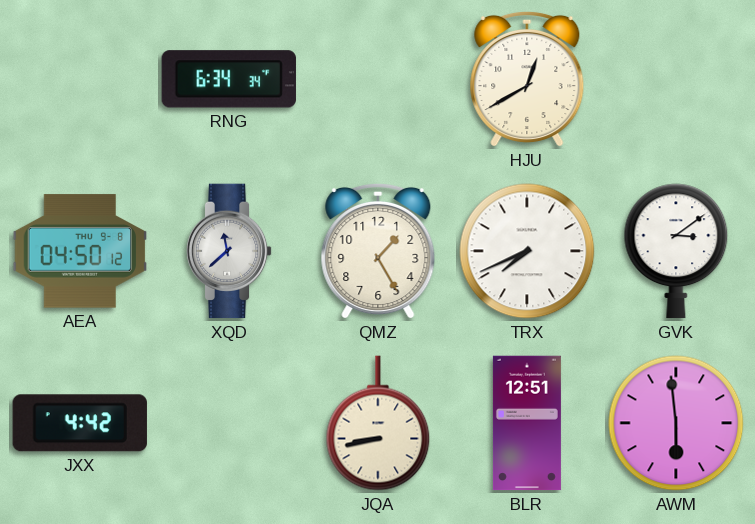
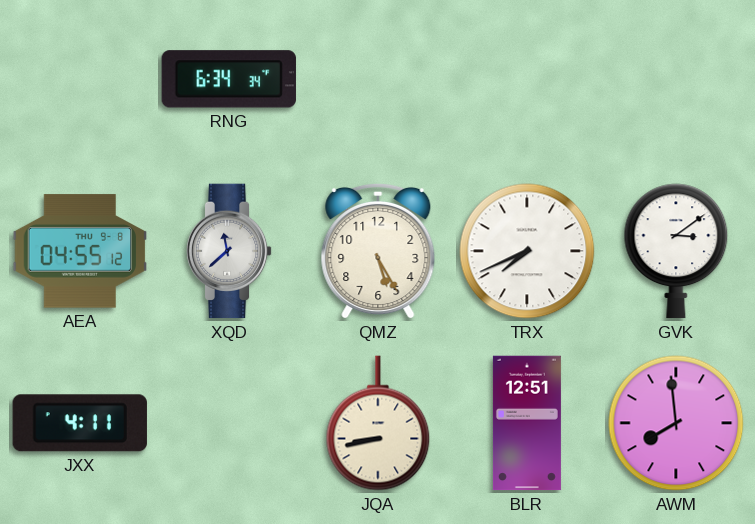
HJU: 12:40 -> none (527, 79)
AEA: 04:50 -> 04:55 (80, 251)
QMZ: 1:25 -> 5:25 (378, 251)
JXX: 4:42 -> 4:11 (80, 423)
AWM: 5:59 -> 7:59 (676, 423)
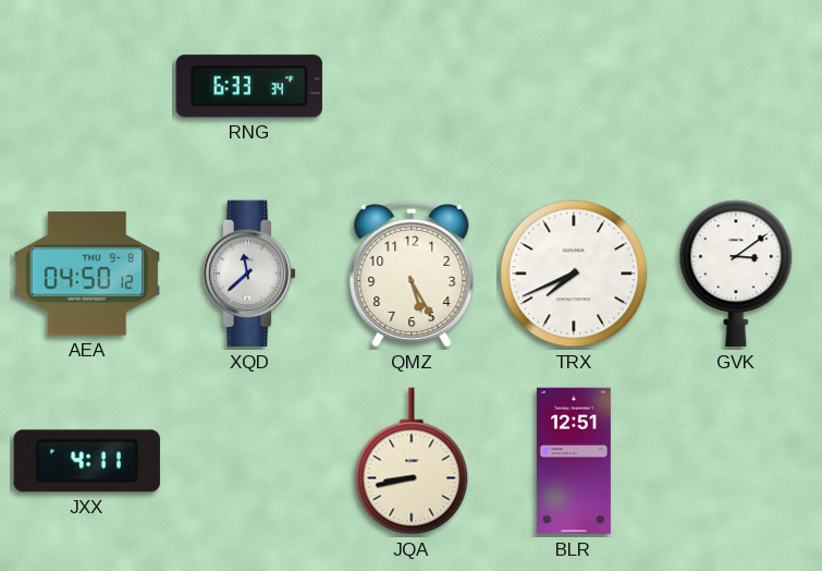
RNG: 6:34 -> 6:33 (248, 86)
AEA: 04:55 -> 04:50 (87, 274)
AWM: 7:59 -> none (676, 423)
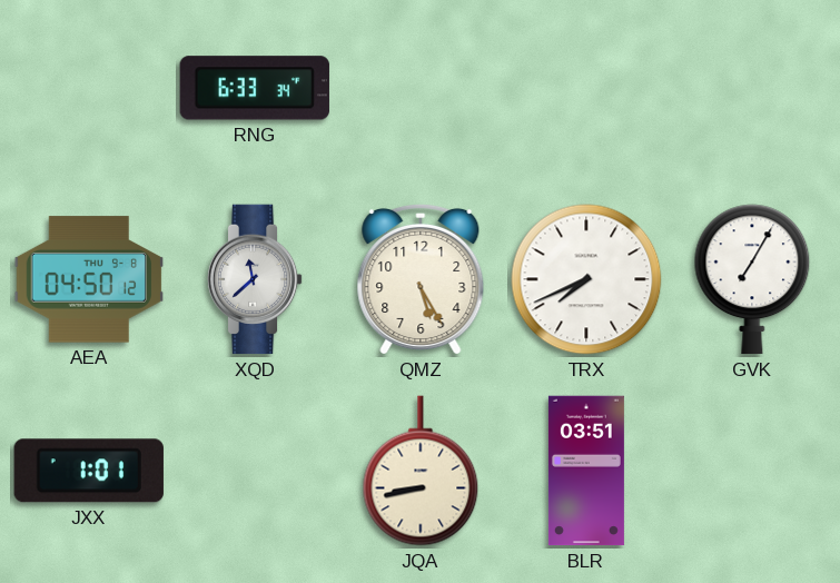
GVK: 3:09 -> 7:05 (752, 279)
JXX: 4:11 -> 1:01 (89, 471)
BLR: 12:51 -> 03:51 (586, 471)
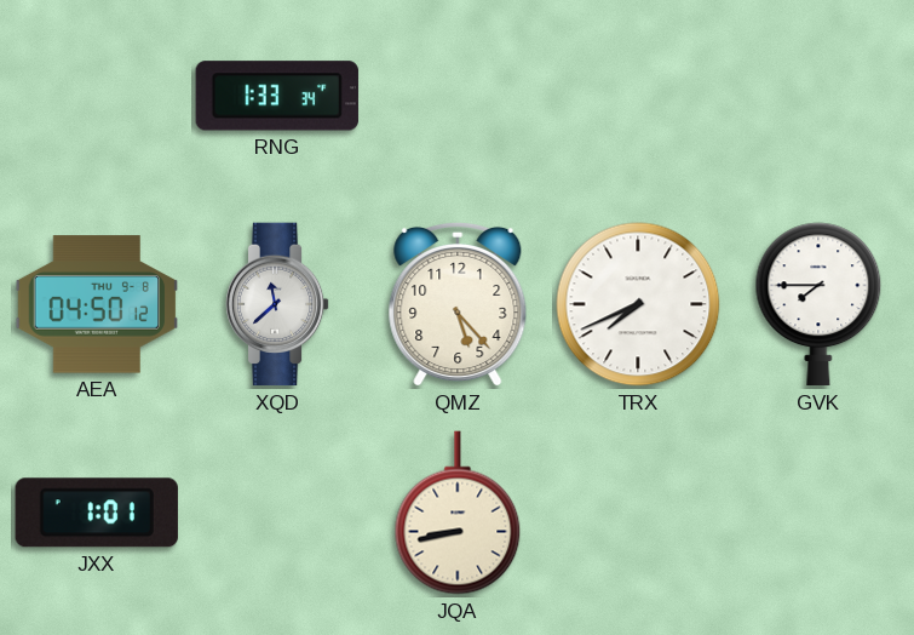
RNG: 6:33 -> 1:33 (276, 96)
QMZ: 5:25 -> 5:23 (458, 304)
GVK: 7:05 -> 7:45 (818, 304)
BLR: 03:51 -> none (586, 471)
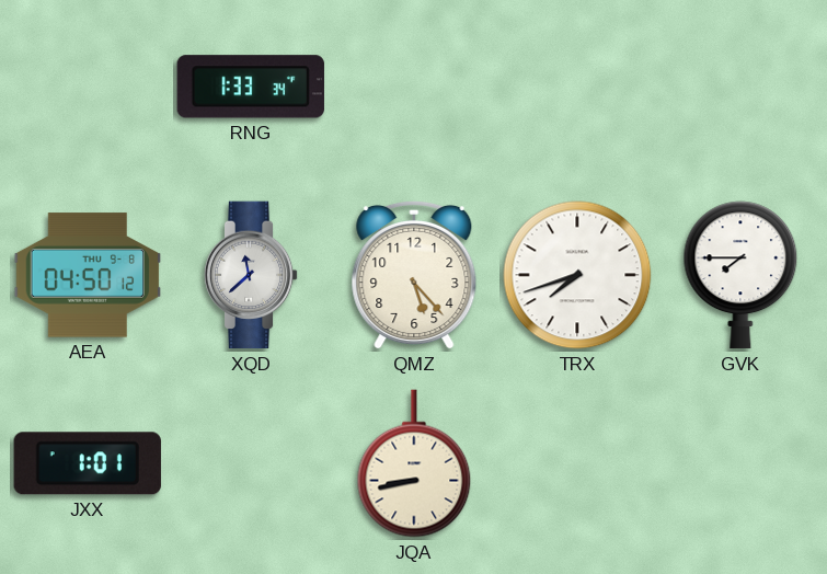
TRX: 7:41 -> 7:42 (577, 275)
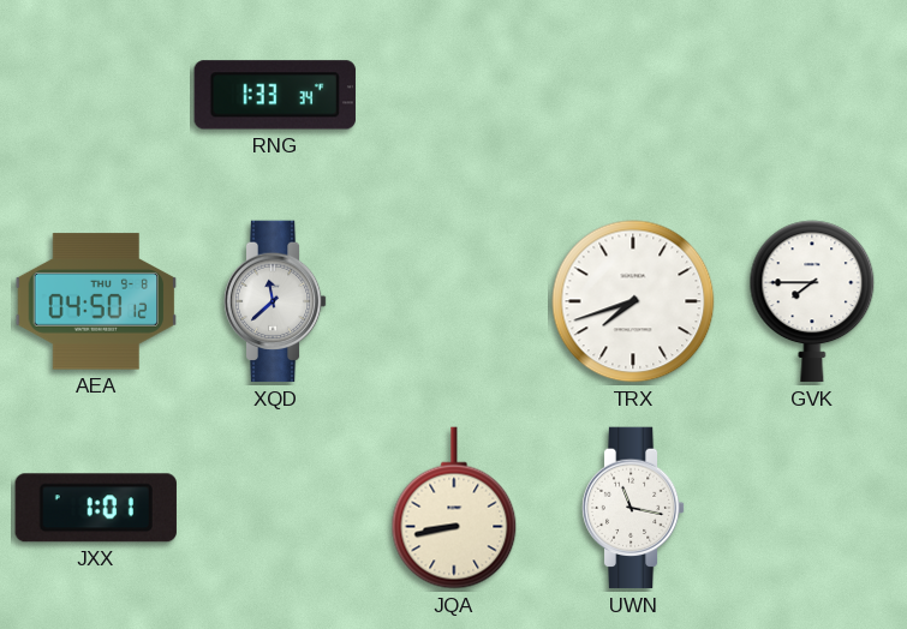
QMZ: 5:23 -> none (414, 275)
UWN: none -> 11:17 (633, 508)
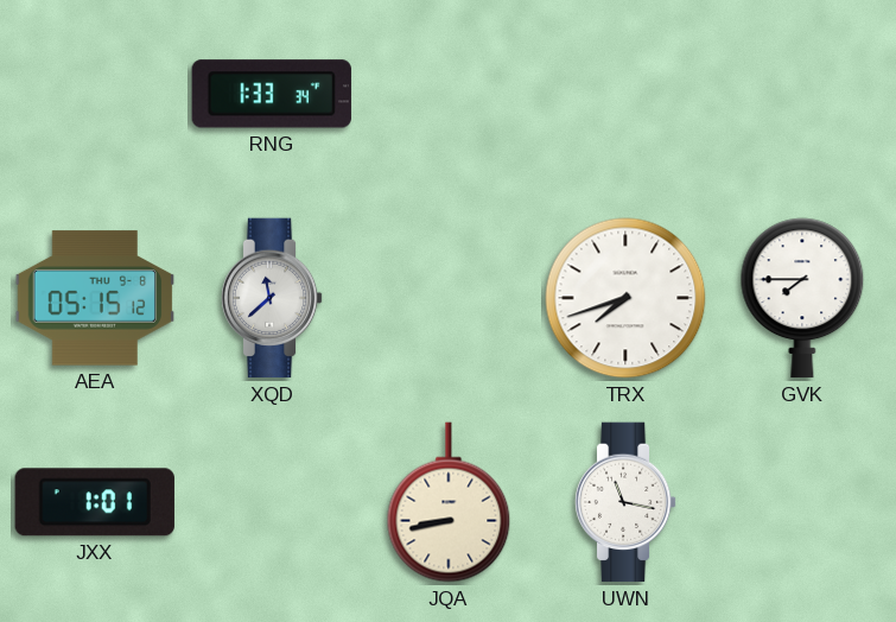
AEA: 04:50 -> 05:15 (95, 298)
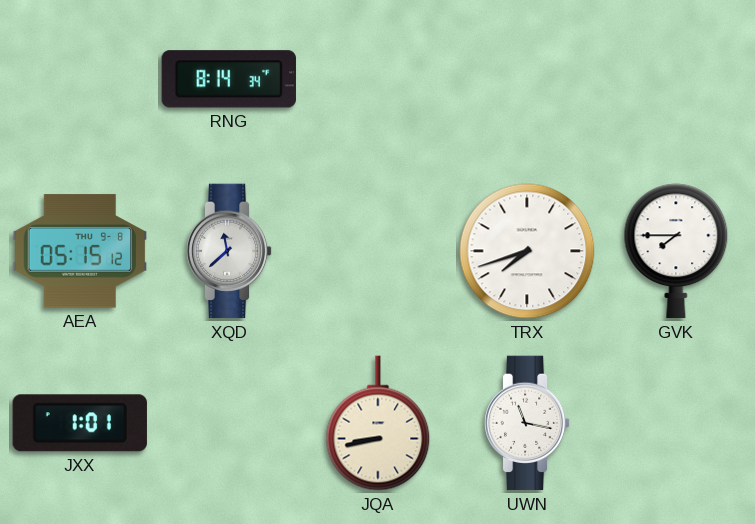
RNG: 1:33 -> 8:14 (228, 79)
